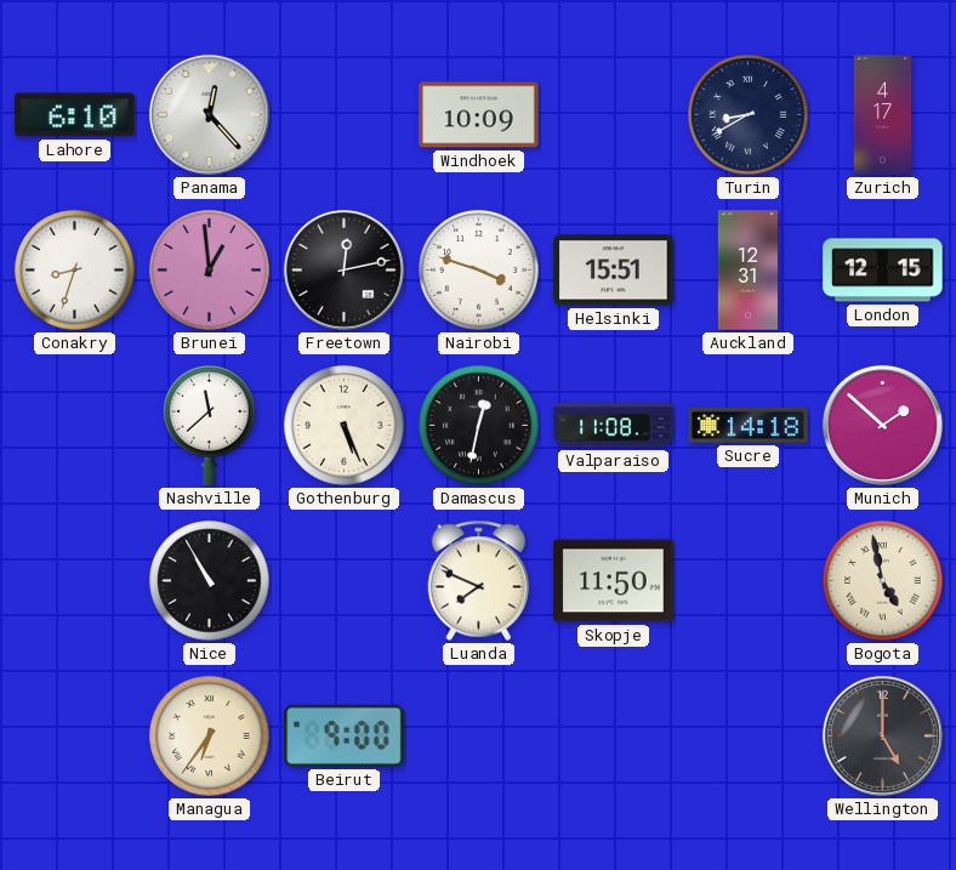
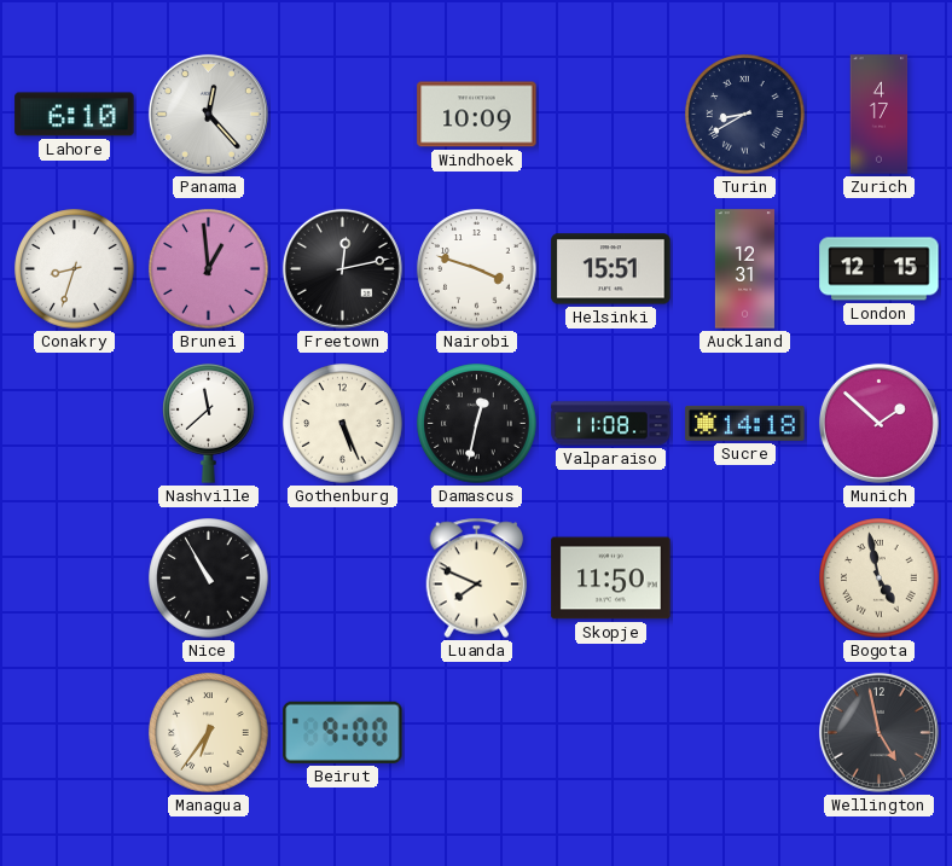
Wellington: 5:00 -> 4:58 (878, 732)
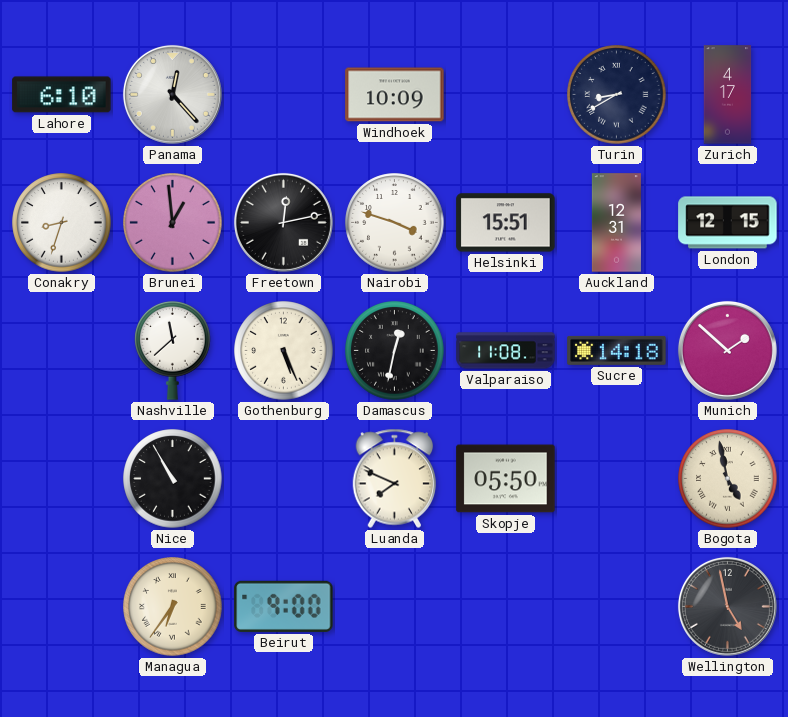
Skopje: 11:50 -> 05:50 (506, 479)
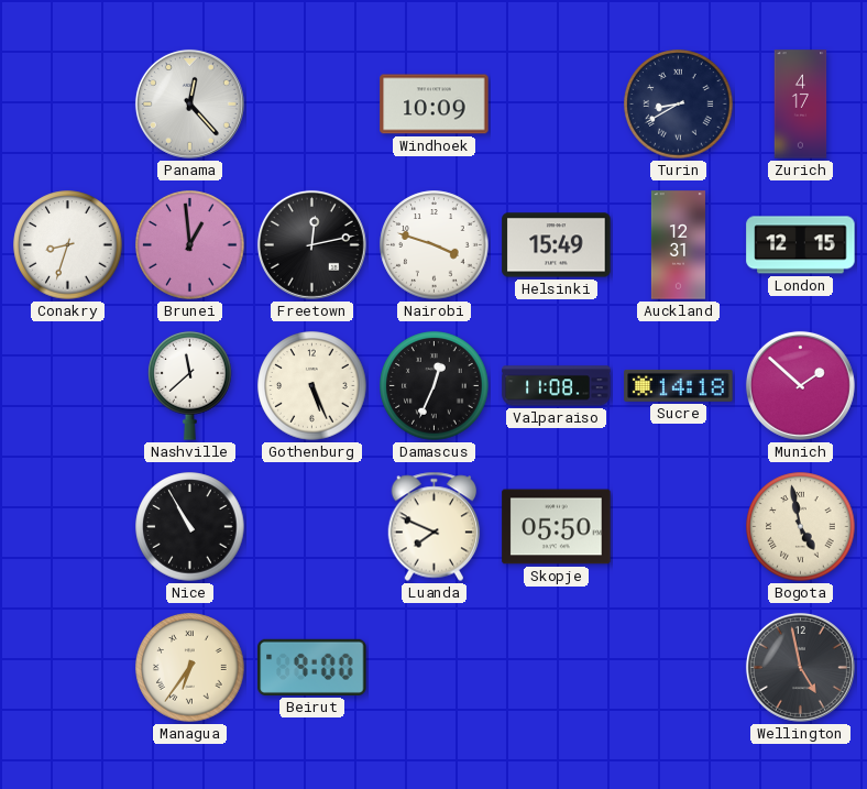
Lahore: 6:10 -> none (62, 95)
Helsinki: 15:51 -> 15:49 (557, 245)
Damascus: 12:32 -> 12:34 (435, 386)
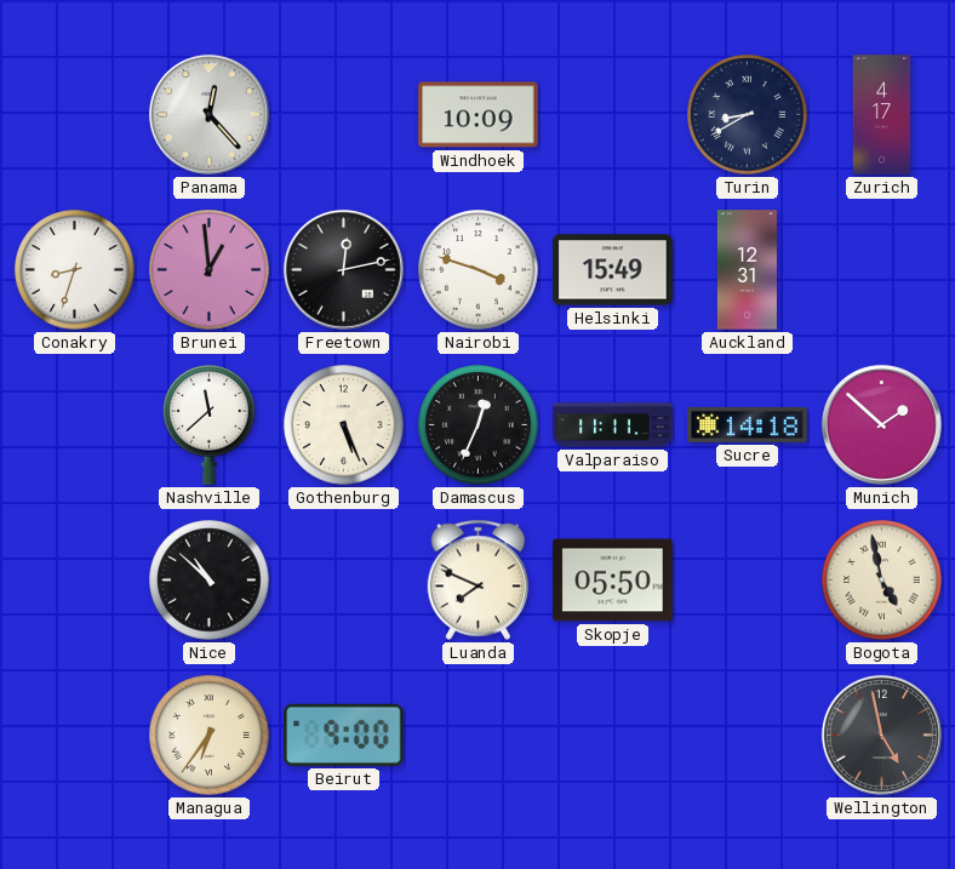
London: 12:15 -> none (801, 245)
Valparaiso: 11:08 -> 11:11 (613, 425)
Nice: 10:55 -> 10:52 (210, 581)
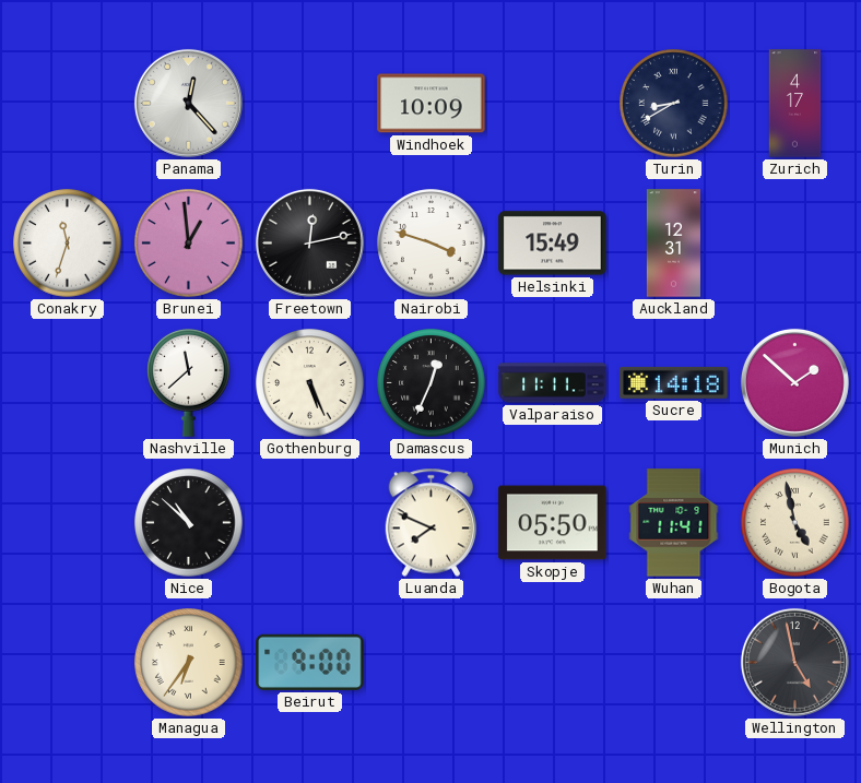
Conakry: 8:33 -> 11:33 (68, 244)
Wuhan: none -> 11:41 (674, 523)
